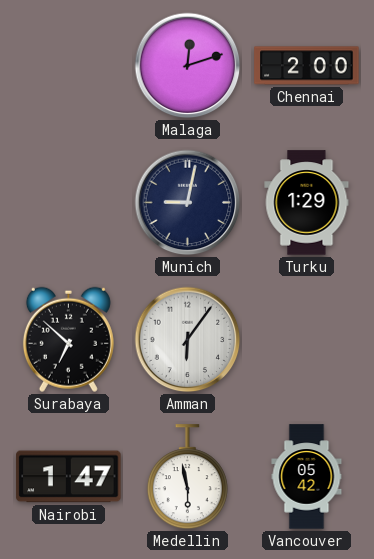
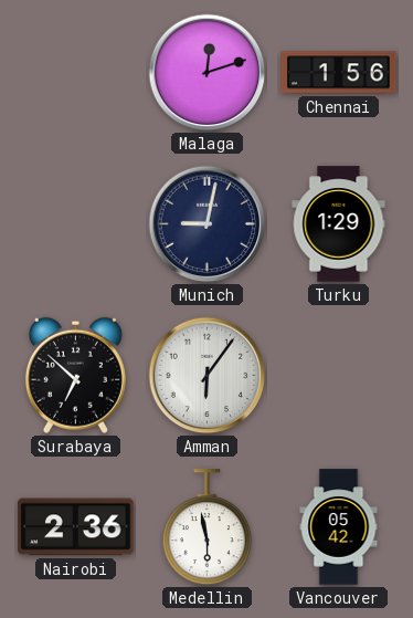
Chennai: 2:00 -> 1:56 (339, 73)
Nairobi: 1:47 -> 2:36 (76, 527)
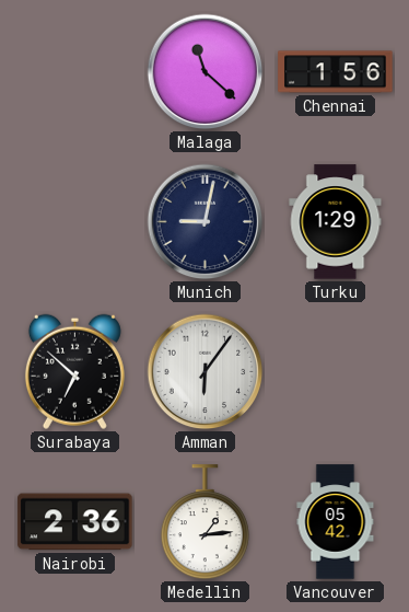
Malaga: 12:12 -> 11:22 (206, 72)
Medellin: 5:58 -> 1:14 (204, 522)
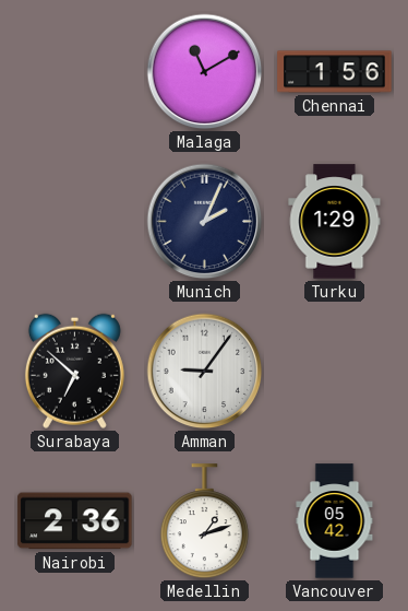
Malaga: 11:22 -> 11:10 (205, 72)
Munich: 9:02 -> 2:04 (205, 222)
Amman: 6:06 -> 9:06 (205, 372)
Medellin: 1:14 -> 1:12 (204, 521)
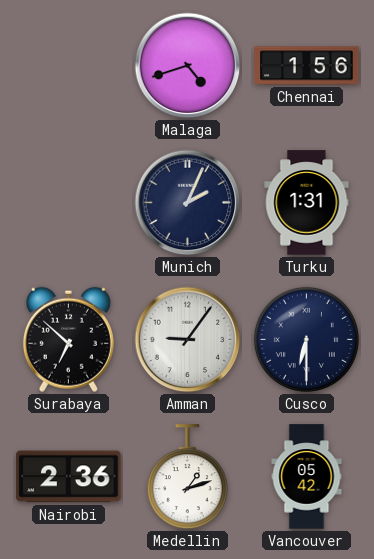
Malaga: 11:10 -> 4:42 (188, 66)
Turku: 1:29 -> 1:31 (307, 203)
Cusco: none -> 6:30 (306, 339)
